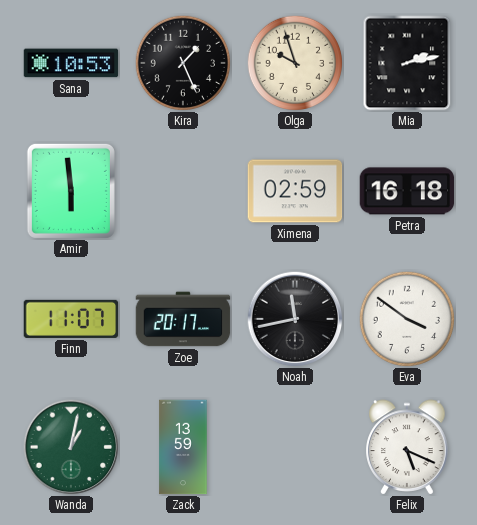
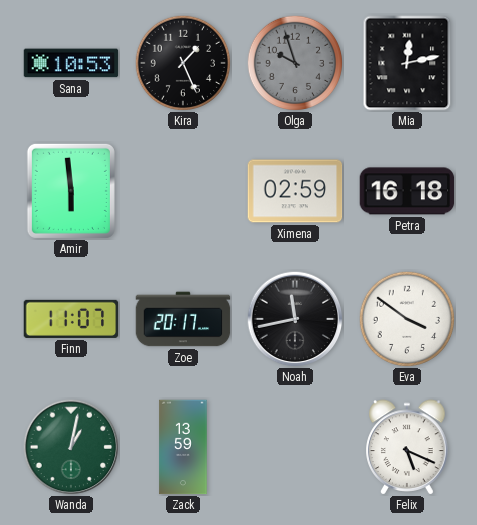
Olga dial: cream -> grey (294, 62)
Mia: 2:13 -> 12:13 (407, 63)
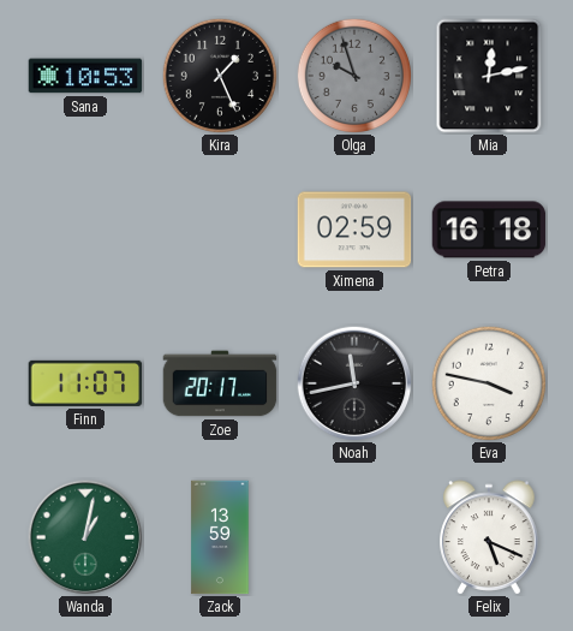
Amir: 5:59 -> none (71, 191)
Eva: 3:51 -> 3:47 (488, 382)
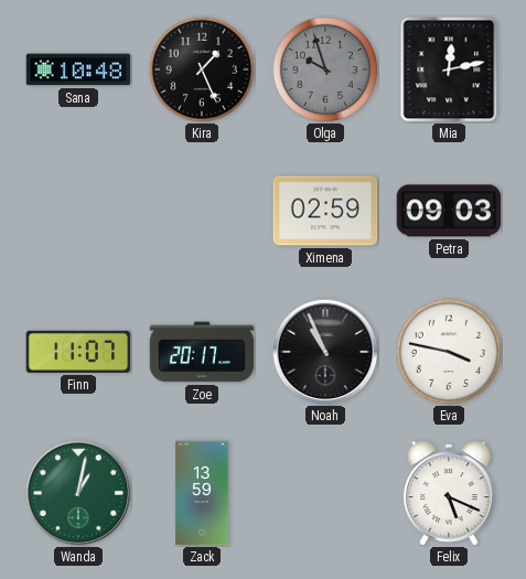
Sana: 10:53 -> 10:48 (78, 69)
Petra: 16:18 -> 09:03 (449, 211)
Noah: 11:43 -> 10:56 (325, 352)
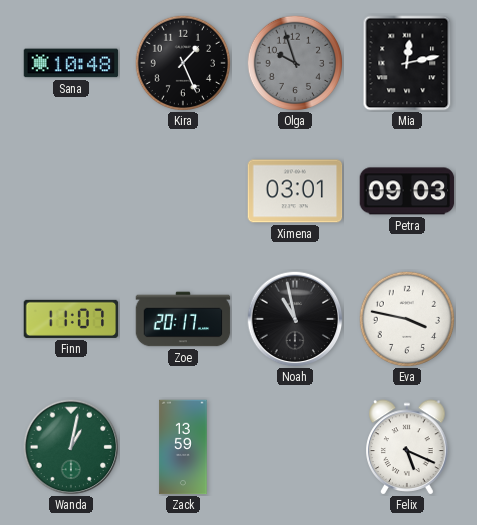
Ximena: 02:59 -> 03:01 (295, 191)
Noah: 10:56 -> 10:58 (295, 319)
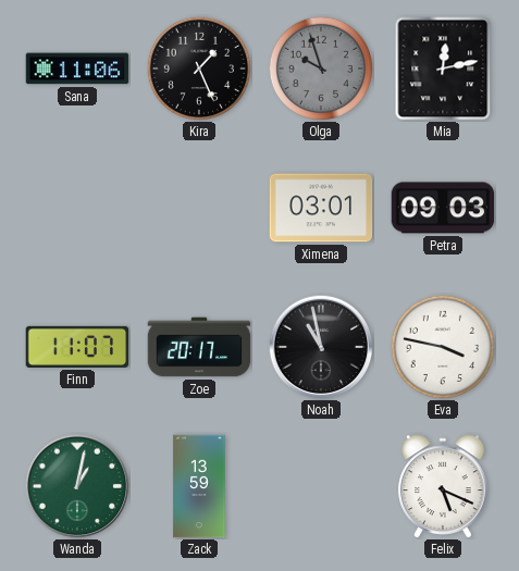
Sana: 10:48 -> 11:06 (77, 69)
